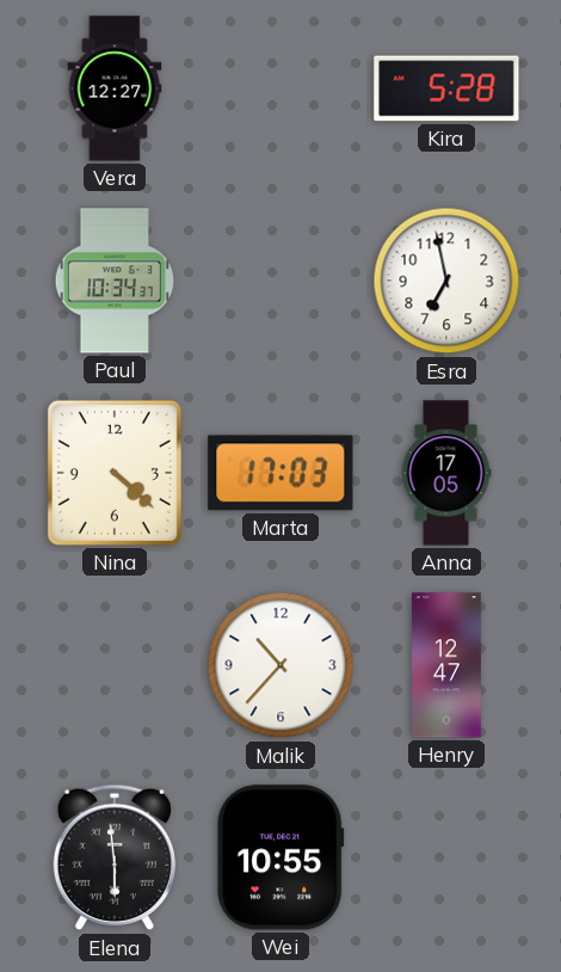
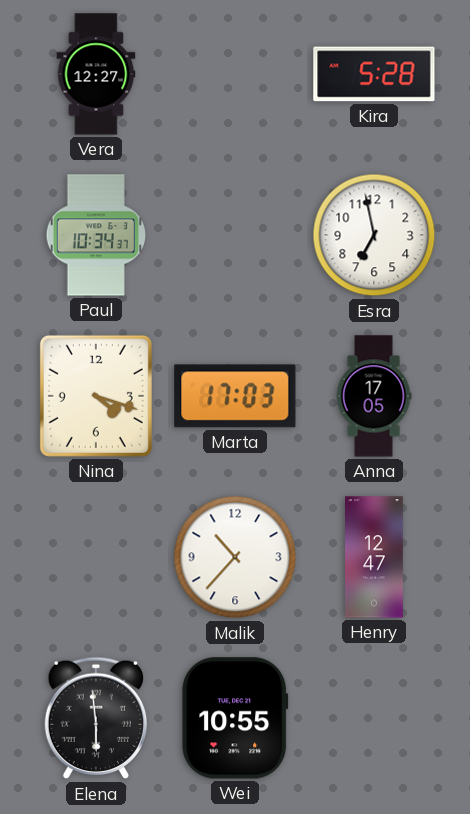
Nina: 4:22 -> 4:18 (96, 396)
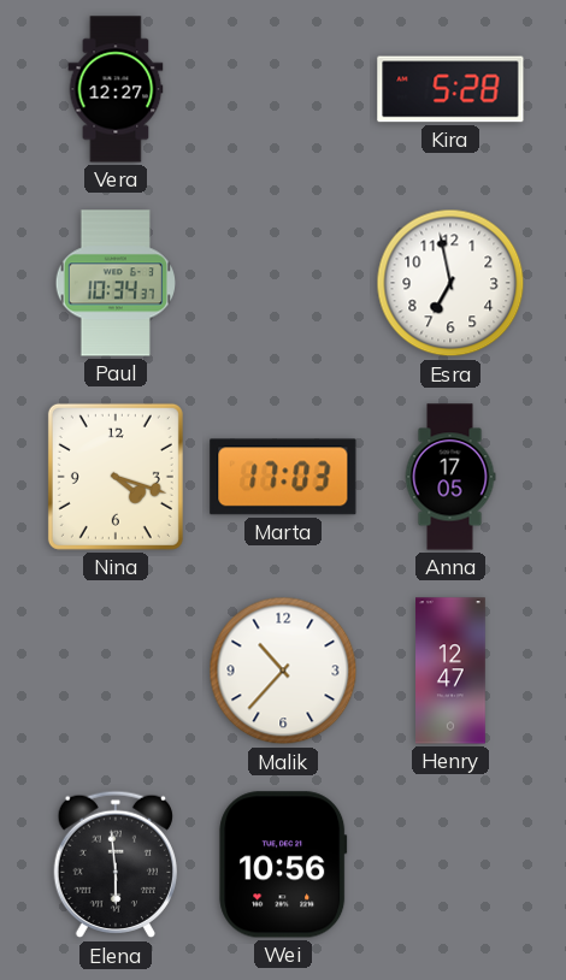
Wei: 10:55 -> 10:56 (283, 864)
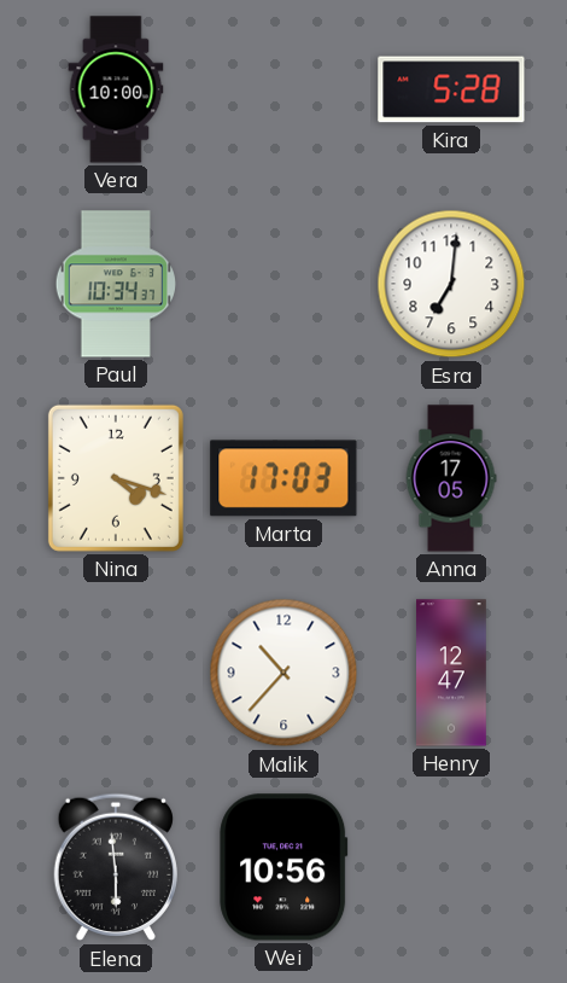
Vera: 12:27 -> 10:00 (116, 89)
Esra: 6:58 -> 7:01 (451, 284)
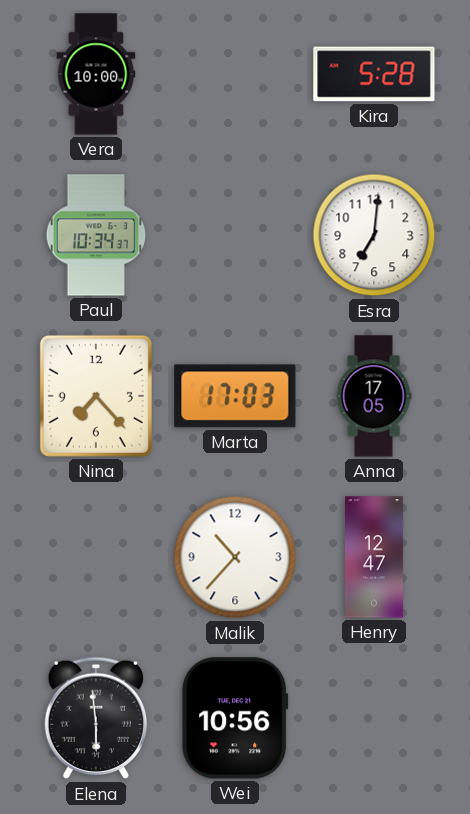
Nina: 4:18 -> 7:23 (96, 396)
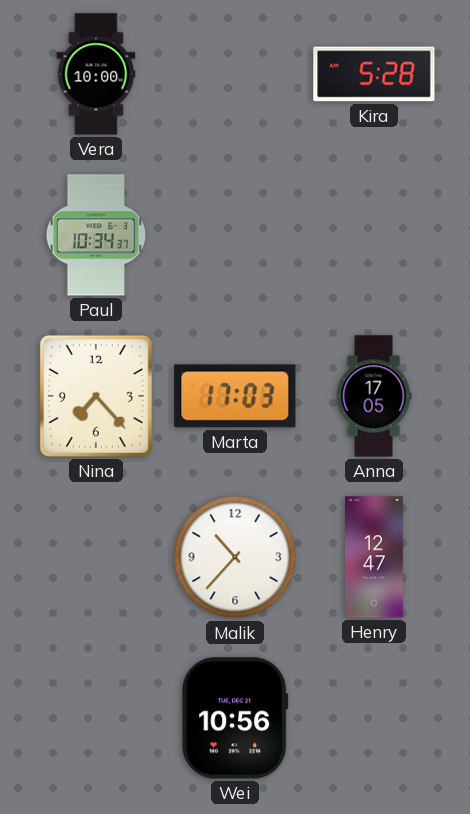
Esra: 7:01 -> none (374, 235)
Elena: 5:59 -> none (95, 718)
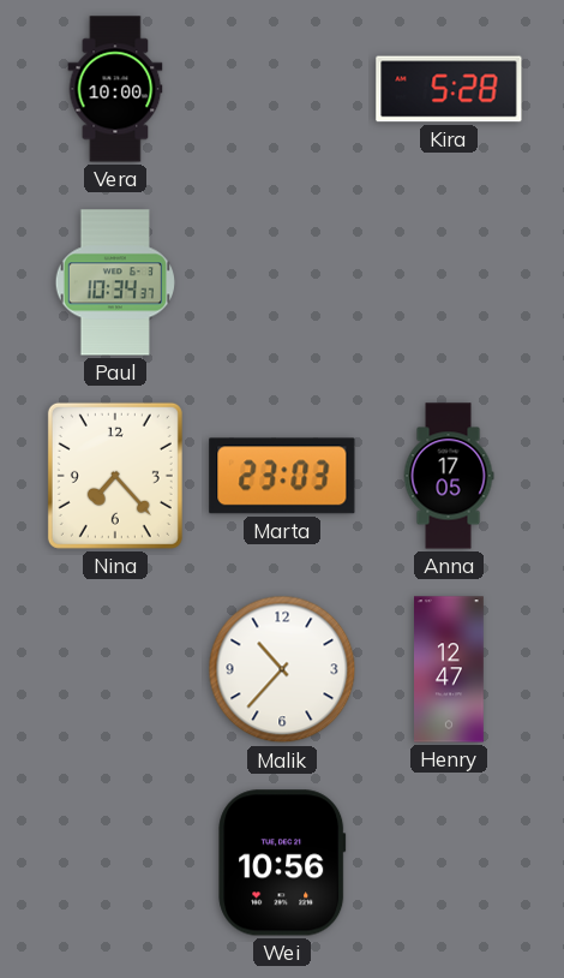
Marta: 17:03 -> 23:03 (282, 476)
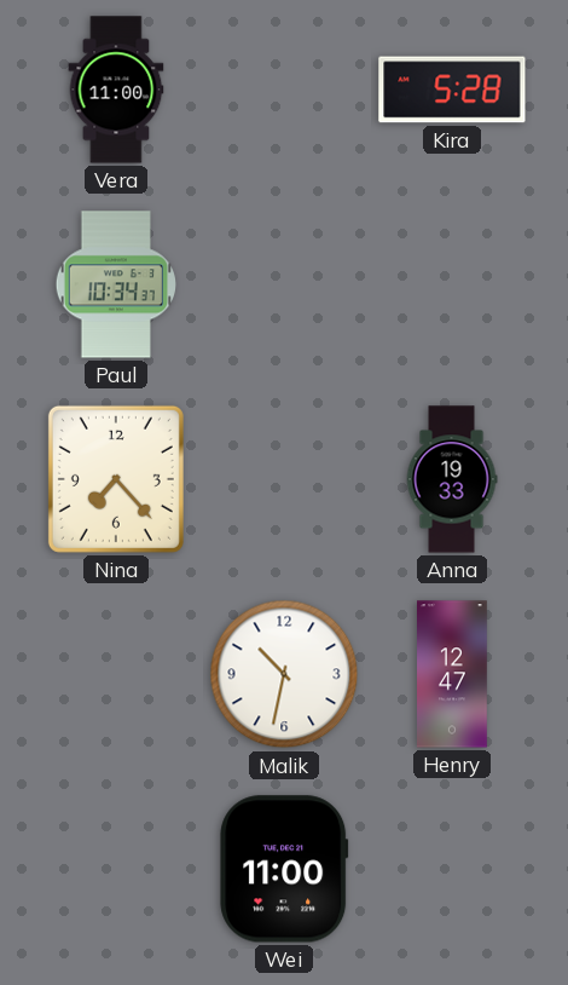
Vera: 10:00 -> 11:00 (116, 90)
Marta: 23:03 -> none (282, 476)
Anna: 17:05 -> 19:33 (452, 479)
Malik: 10:37 -> 10:32 (284, 674)
Wei: 10:56 -> 11:00 (284, 869)
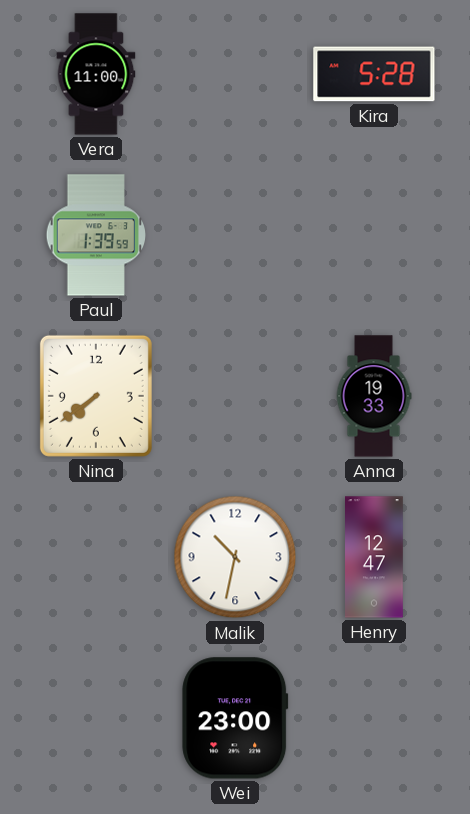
Paul: 10:34 -> 1:39 (95, 235)
Nina: 7:23 -> 7:39 (96, 396)
Wei: 11:00 -> 23:00 (235, 718)
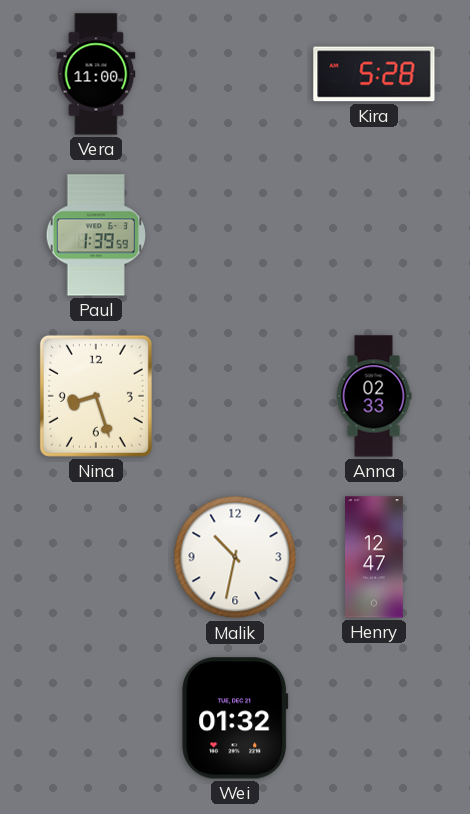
Nina: 7:39 -> 8:27 (96, 396)
Anna: 19:33 -> 02:33 (374, 396)
Wei: 23:00 -> 01:32 (235, 718)
